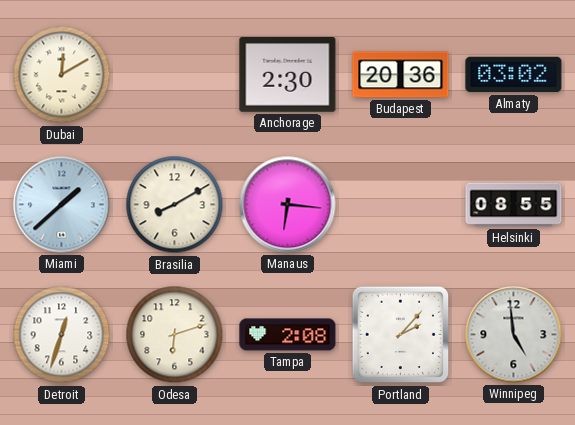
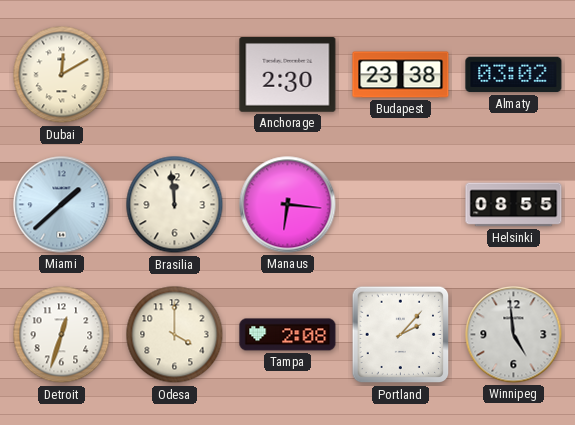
Budapest: 20:36 -> 23:38 (401, 75)
Brasilia: 8:10 -> 11:59 (175, 205)
Odesa: 6:12 -> 4:00 (175, 335)
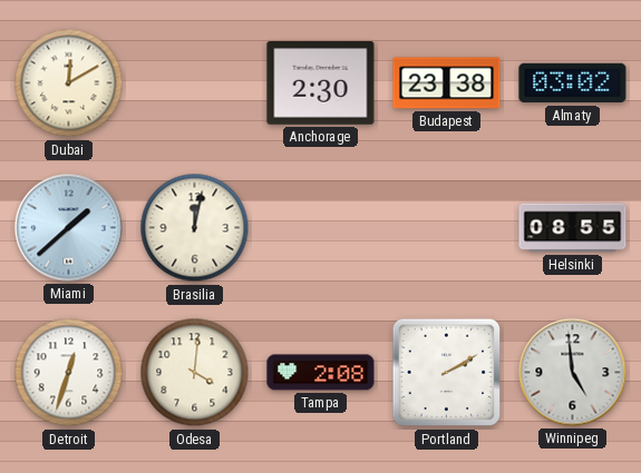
Brasilia: 11:59 -> 12:02 (195, 228)
Manaus: 6:16 -> none (288, 205)
Odesa: 4:00 -> 4:01 (195, 373)
Portland: 2:07 -> 2:10 (447, 373)
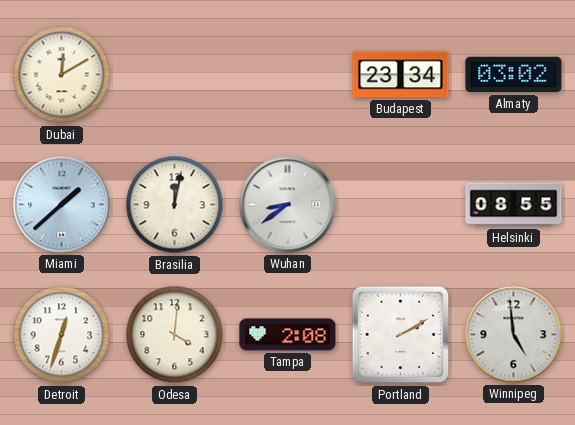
Anchorage: 2:30 -> none (321, 83)
Budapest: 23:38 -> 23:34 (401, 75)
Wuhan: none -> 8:39 (288, 205)
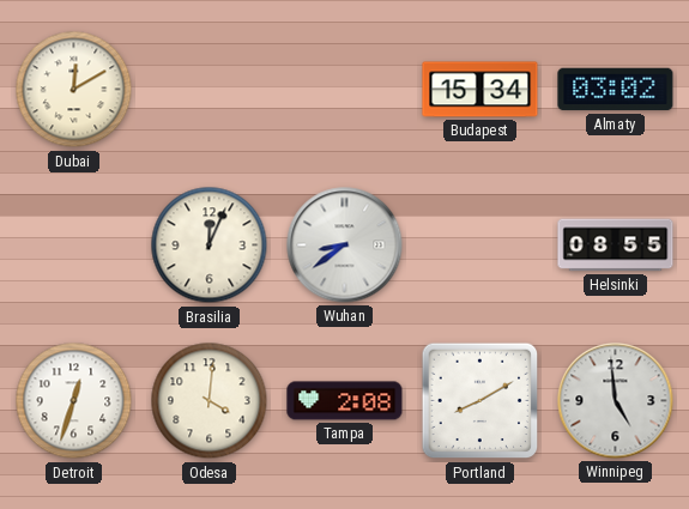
Budapest: 23:34 -> 15:34 (481, 90)
Miami: 1:38 -> none (62, 205)
Brasilia: 12:02 -> 12:04 (210, 246)
Portland: 2:10 -> 8:10 (481, 401)
